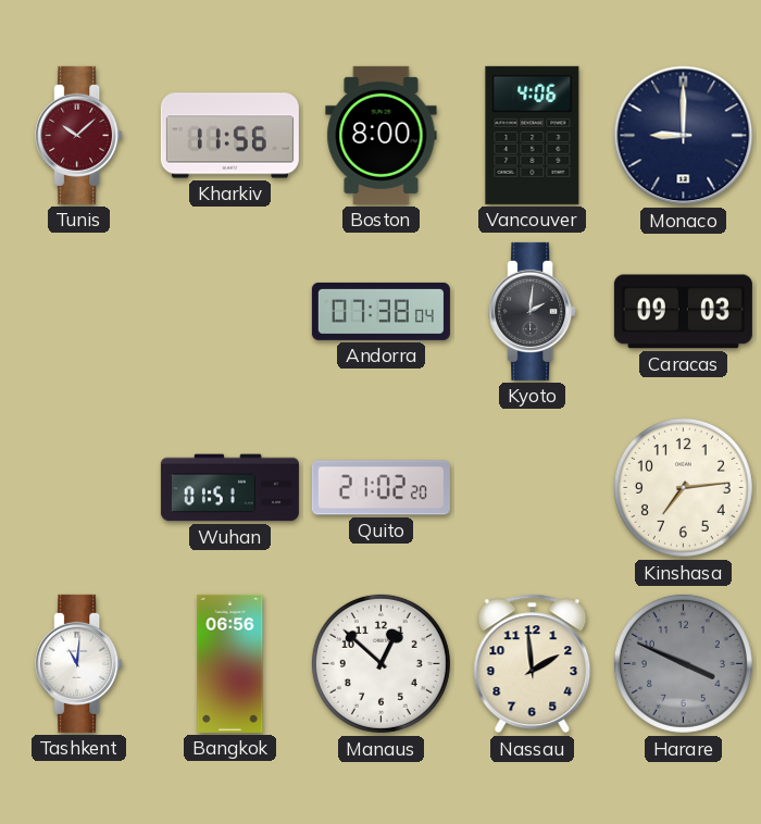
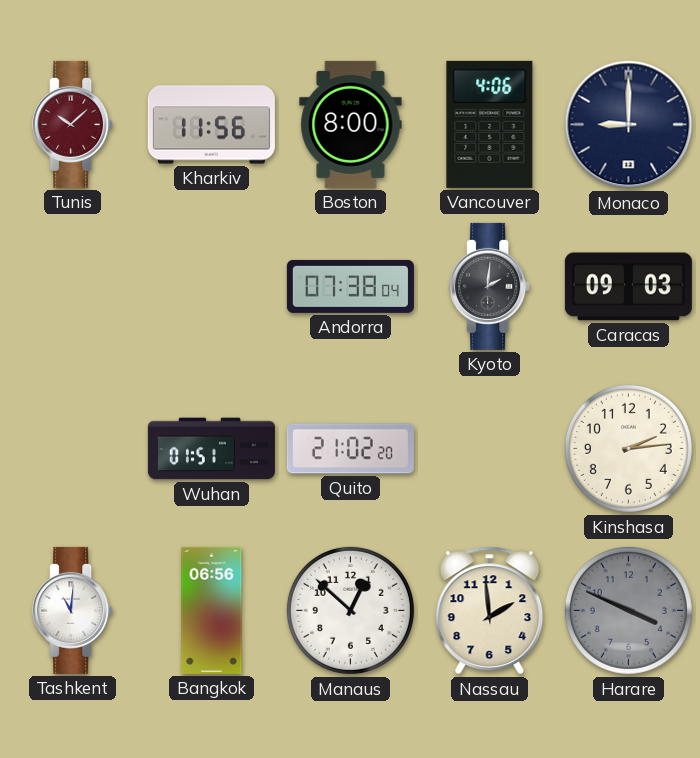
Kinshasa: 7:14 -> 2:14 (628, 448)
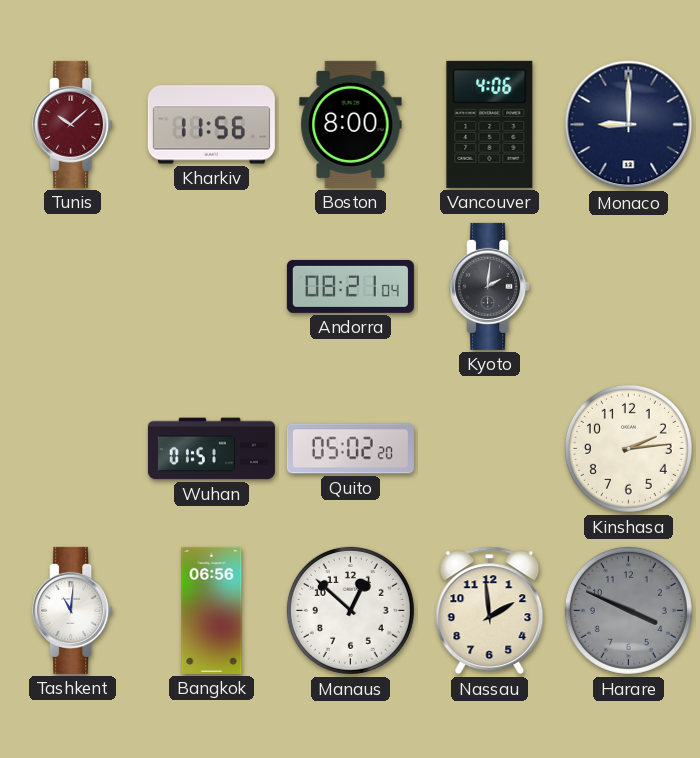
Andorra: 07:38 -> 08:21 (350, 286)
Caracas: 09:03 -> none (628, 287)
Quito: 21:02 -> 05:02 (350, 449)
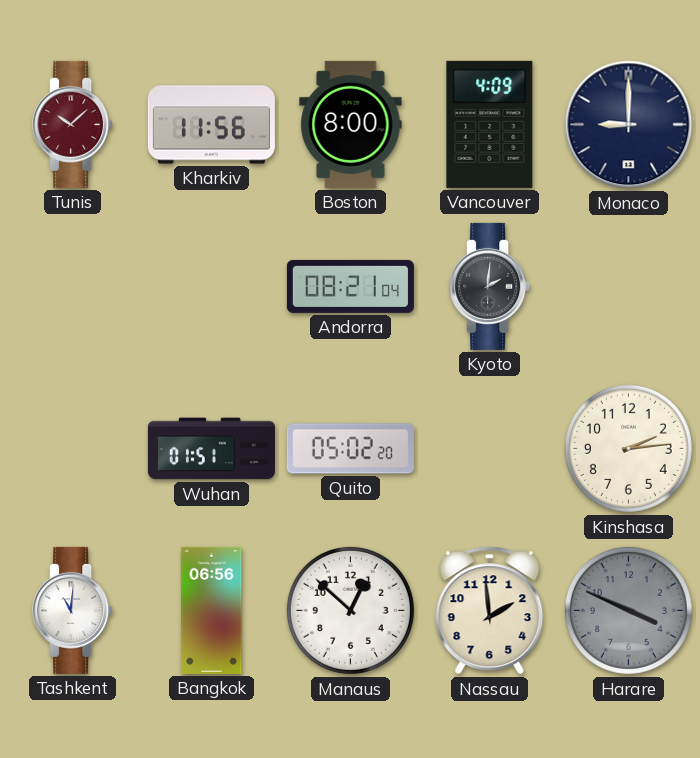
Vancouver: 4:06 -> 4:09 (490, 124)
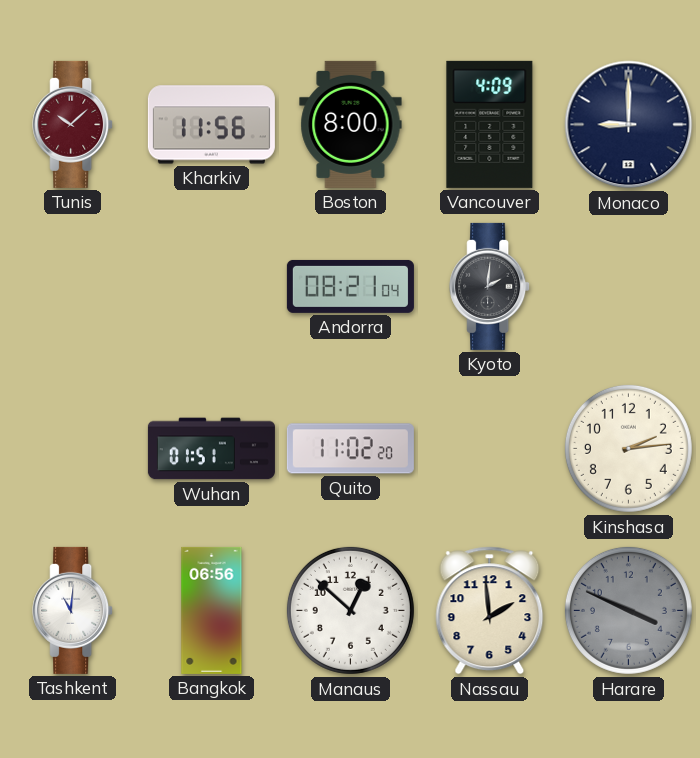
Quito: 05:02 -> 11:02 (350, 449)
